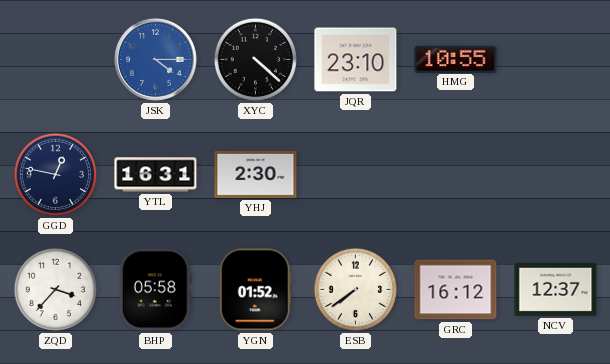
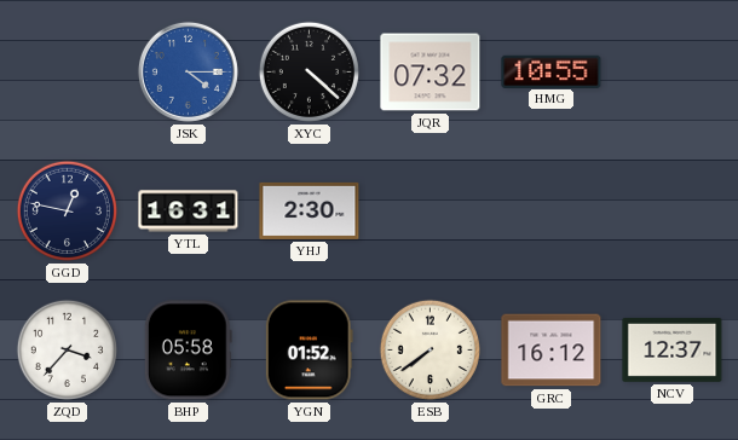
JQR: 23:10 -> 07:32 (431, 73)
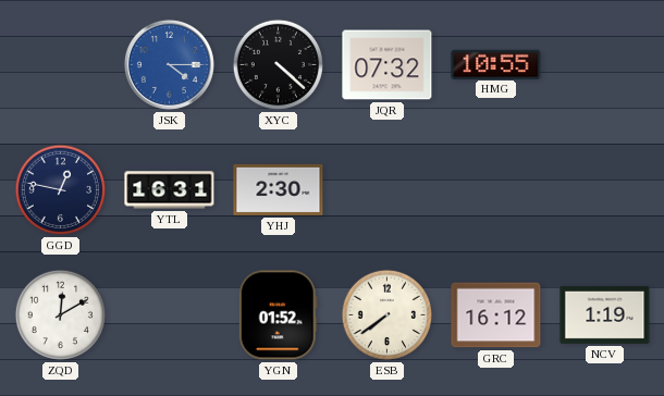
ZQD: 3:37 -> 12:10 (60, 314)
BHP: 05:58 -> none (188, 351)
NCV: 12:37 -> 1:19 (605, 314)
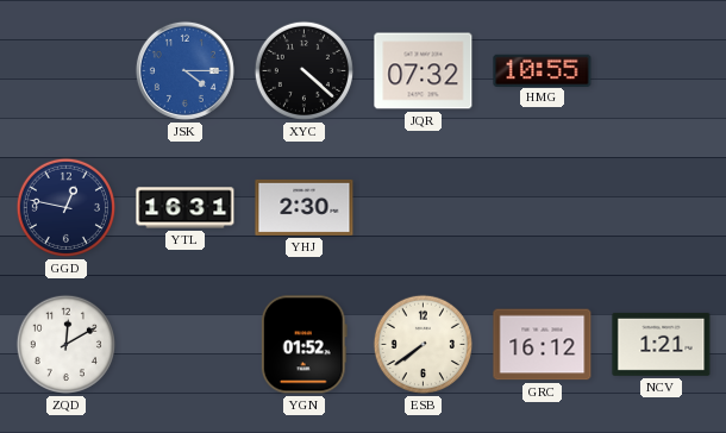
NCV: 1:19 -> 1:21 (662, 344)
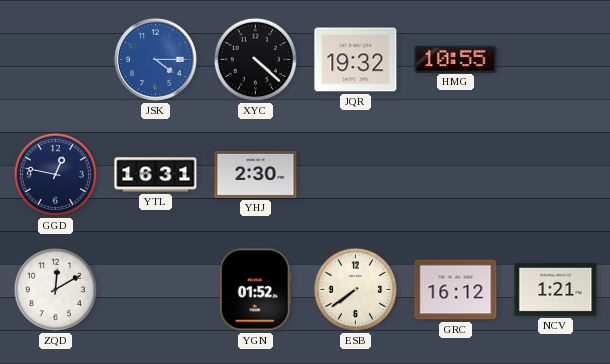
JQR: 07:32 -> 19:32 (356, 60)
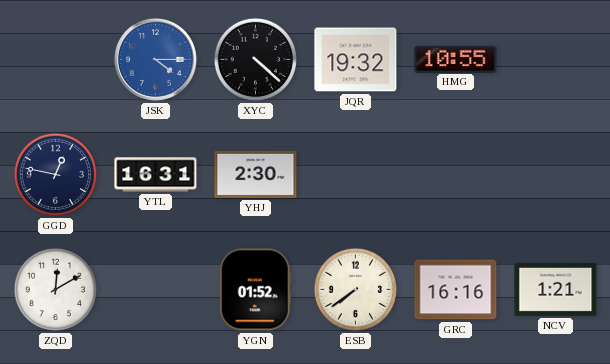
GRC: 16:12 -> 16:16 (456, 290)
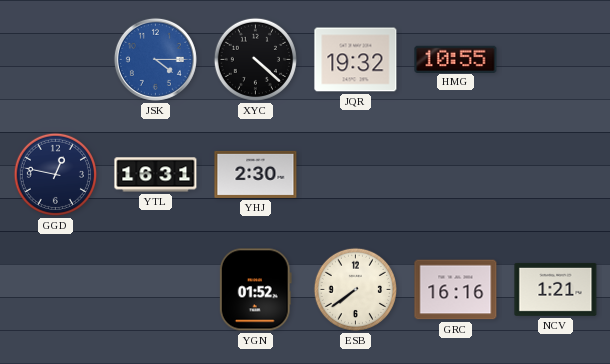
ZQD: 12:10 -> none (55, 289)
